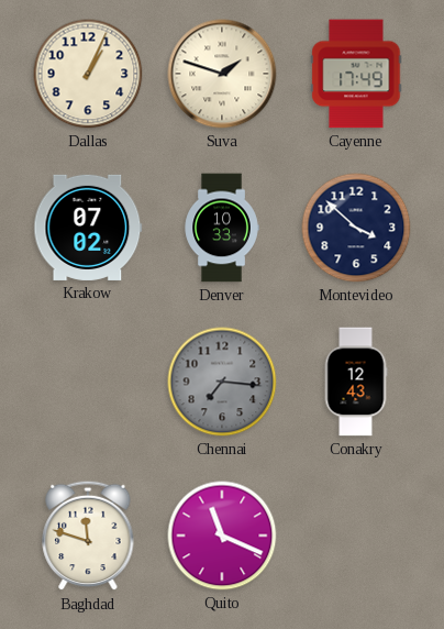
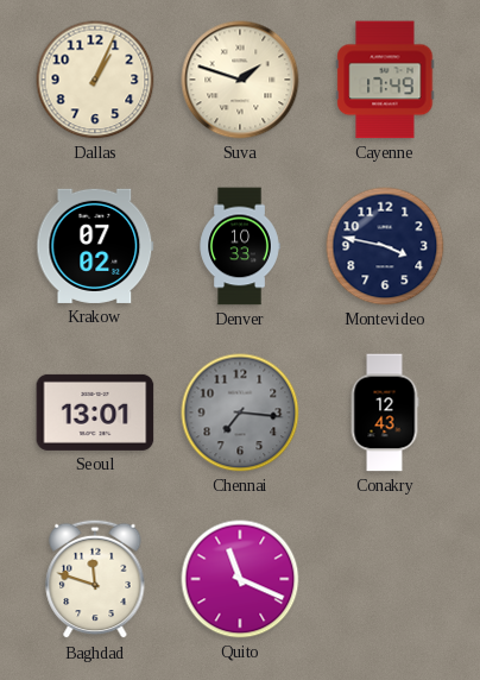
Montevideo: 3:52 -> 3:47 (385, 246)
Seoul: none -> 13:01 (95, 413)
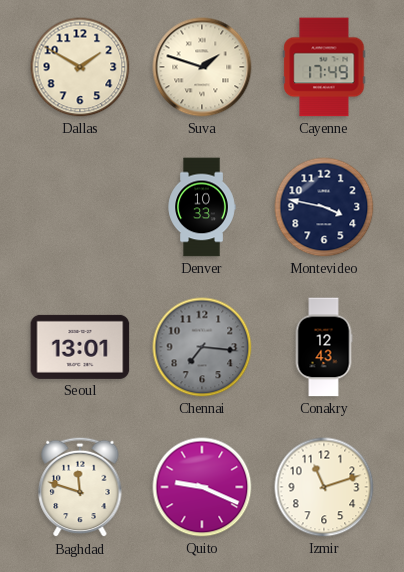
Dallas: 1:04 -> 1:50 (80, 67)
Krakow: 07:02 -> none (95, 246)
Quito: 11:19 -> 9:19 (202, 487)
Izmir: none -> 11:12 (324, 487)
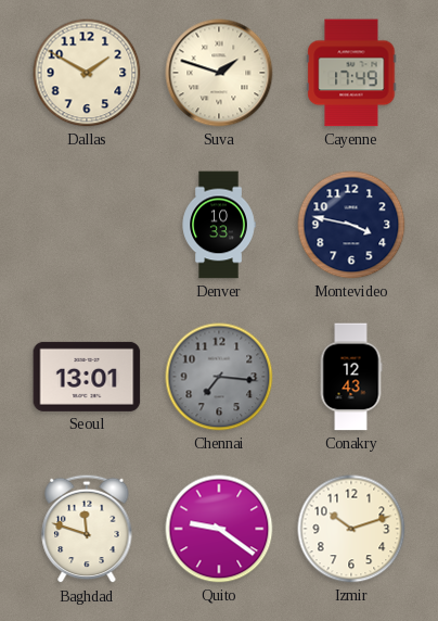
Quito: 9:19 -> 9:21 (219, 529)
Izmir: 11:12 -> 10:12 (351, 529)
